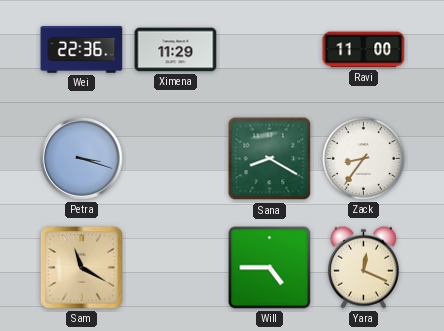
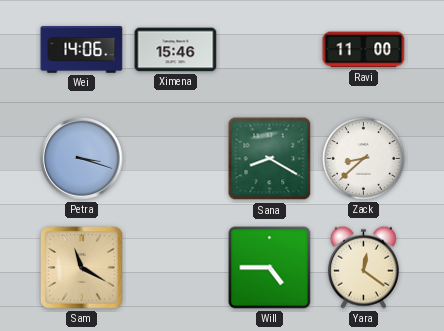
Wei: 22:36 -> 14:06 (82, 50)
Ximena: 11:29 -> 15:46 (176, 50)
Zack: 8:36 -> 8:38 (364, 159)
Yara: 12:19 -> 12:21 (363, 267)
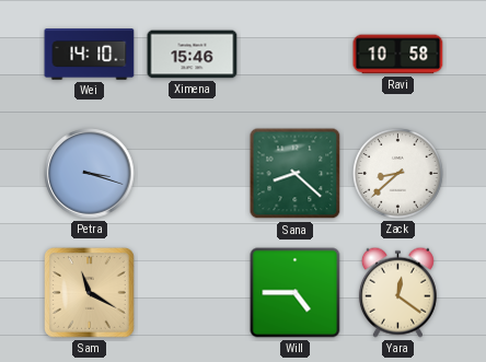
Wei: 14:06 -> 14:10 (90, 55)
Ravi: 11:00 -> 10:58 (398, 55)
Sana: 8:20 -> 8:22 (296, 174)
